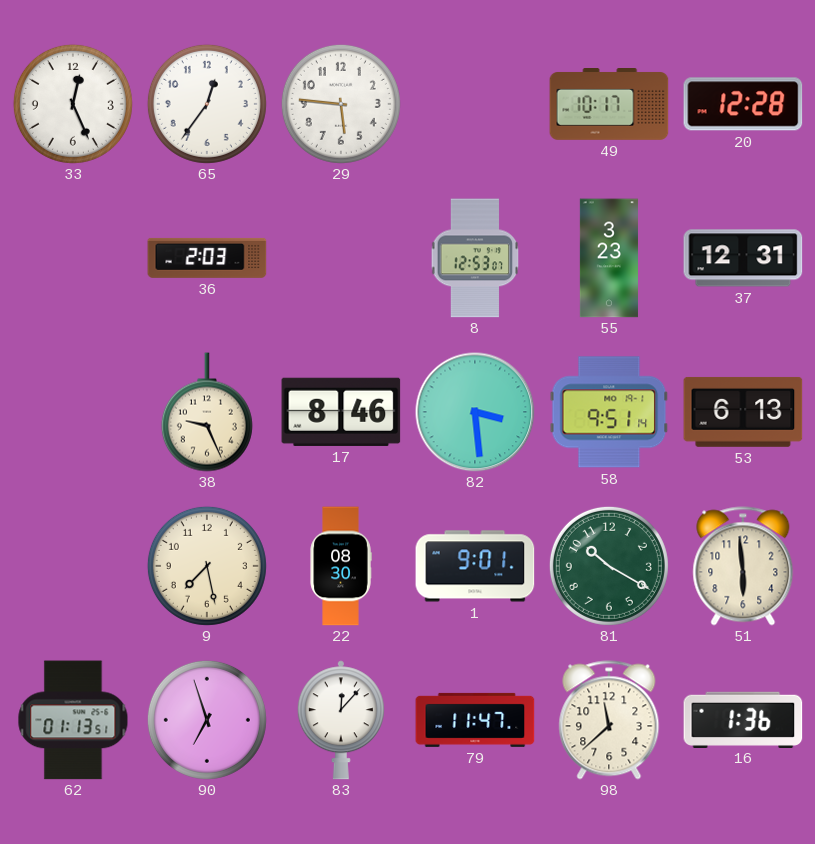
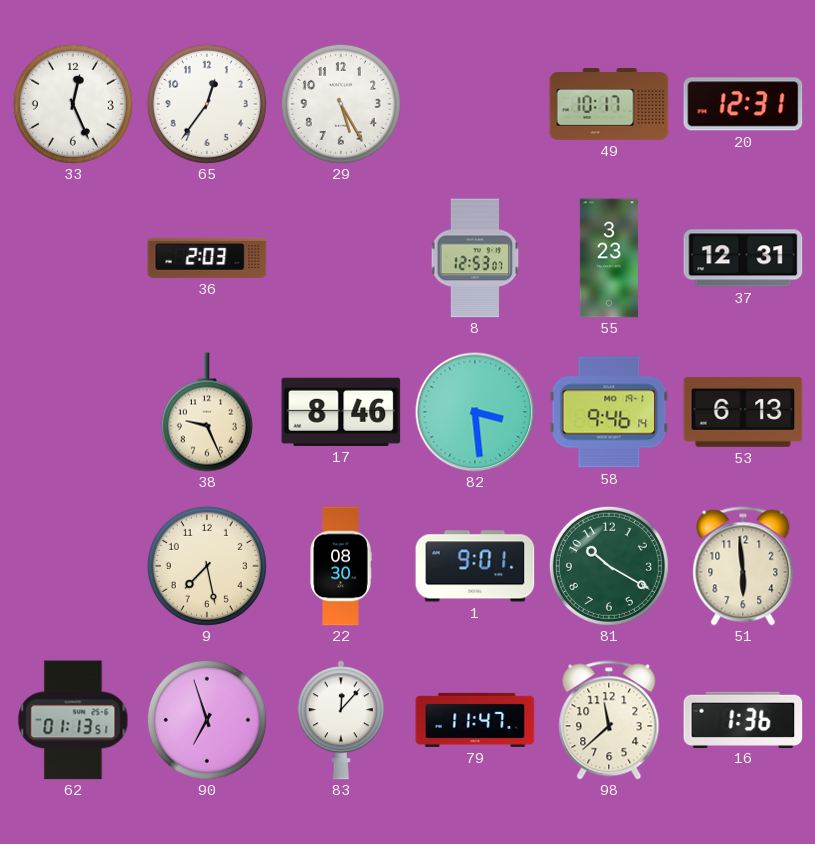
29: 5:46 -> 5:25 (341, 104)
20: 12:28 -> 12:31 (743, 104)
58: 9:51 -> 9:46 (609, 412)
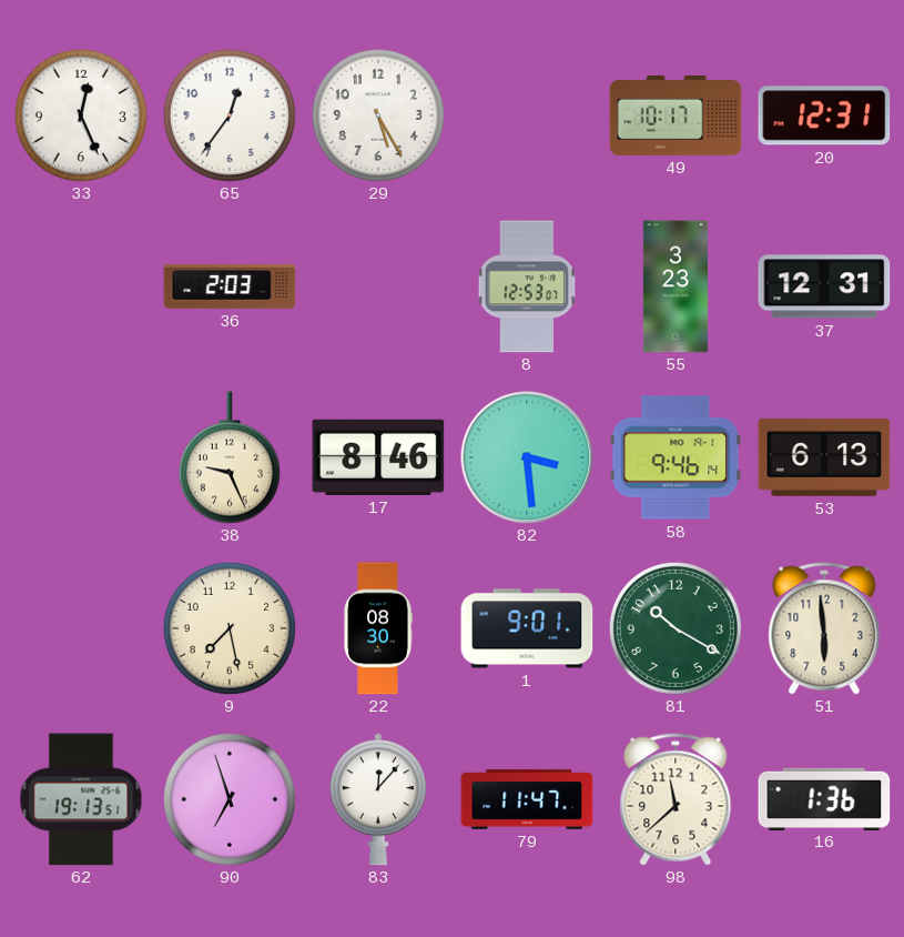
62: 01:13 -> 19:13 (81, 799)
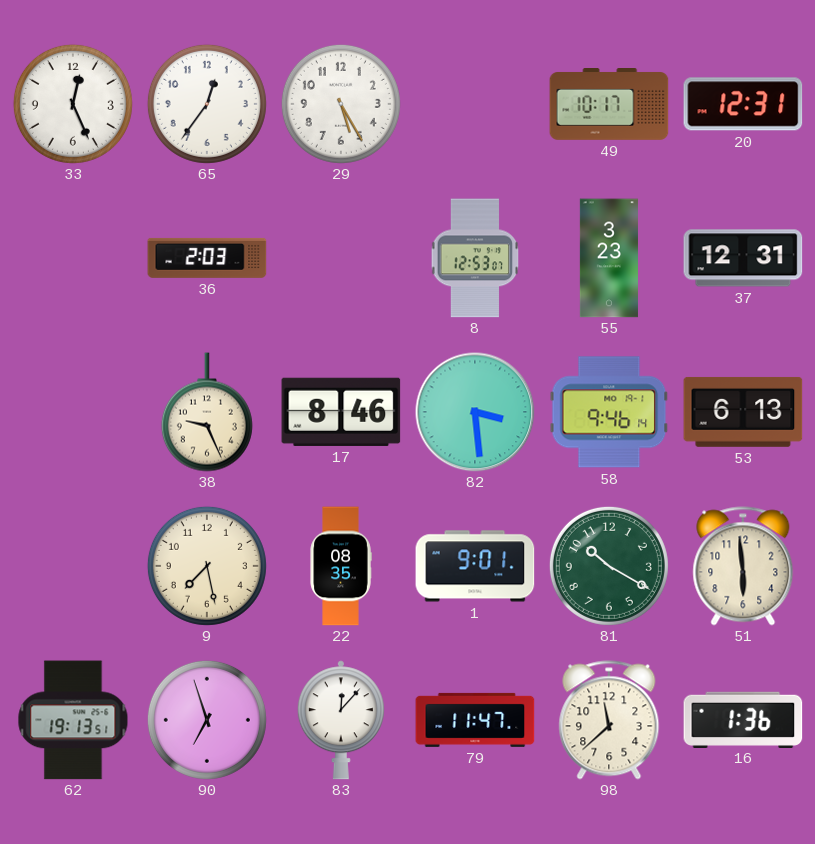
22: 08:30 -> 08:35 (341, 566)
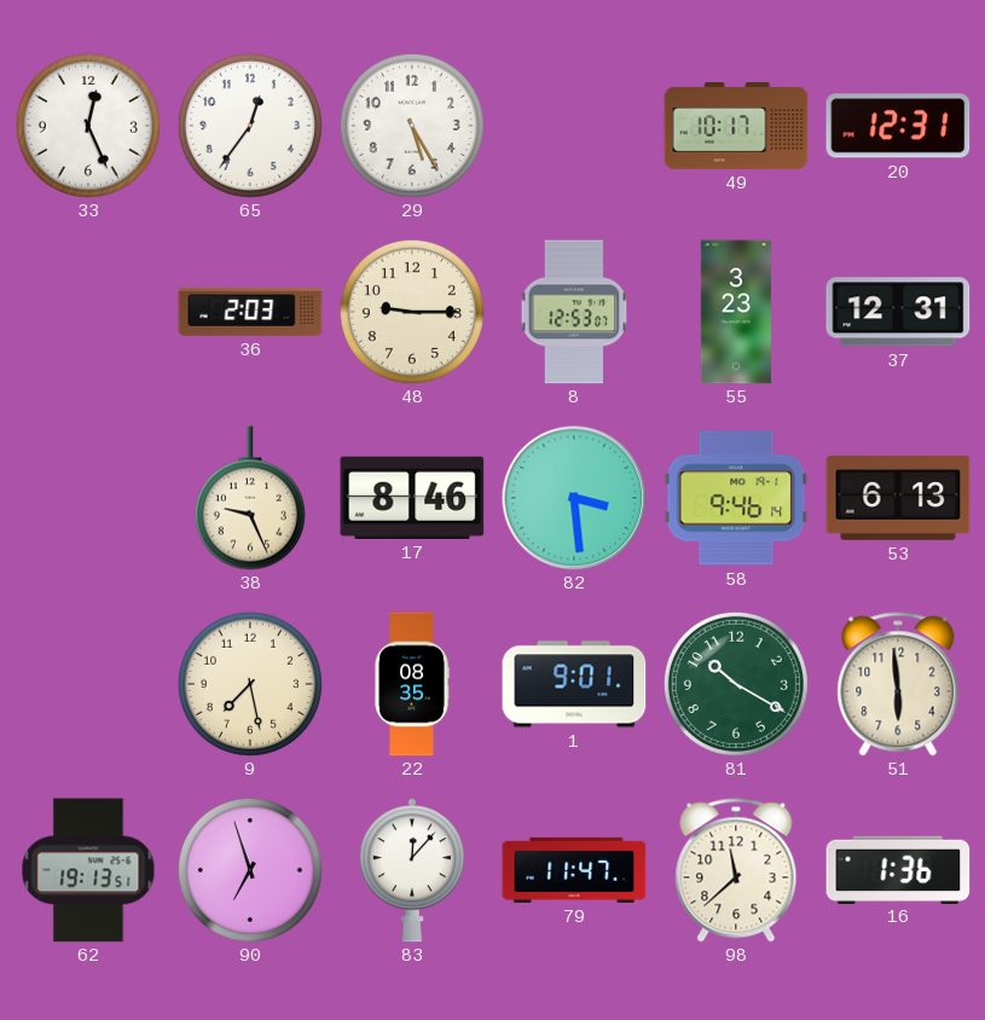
48: none -> 9:15 (412, 312)
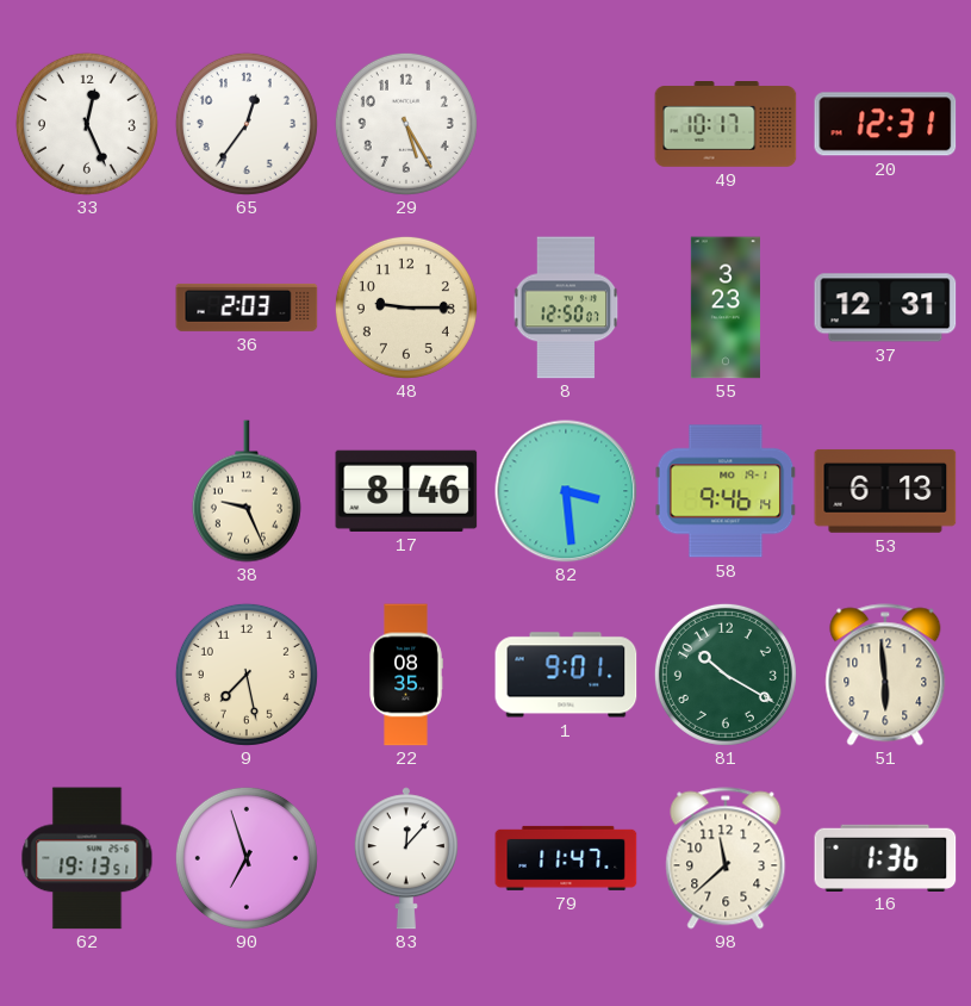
8: 12:53 -> 12:50 (566, 308)
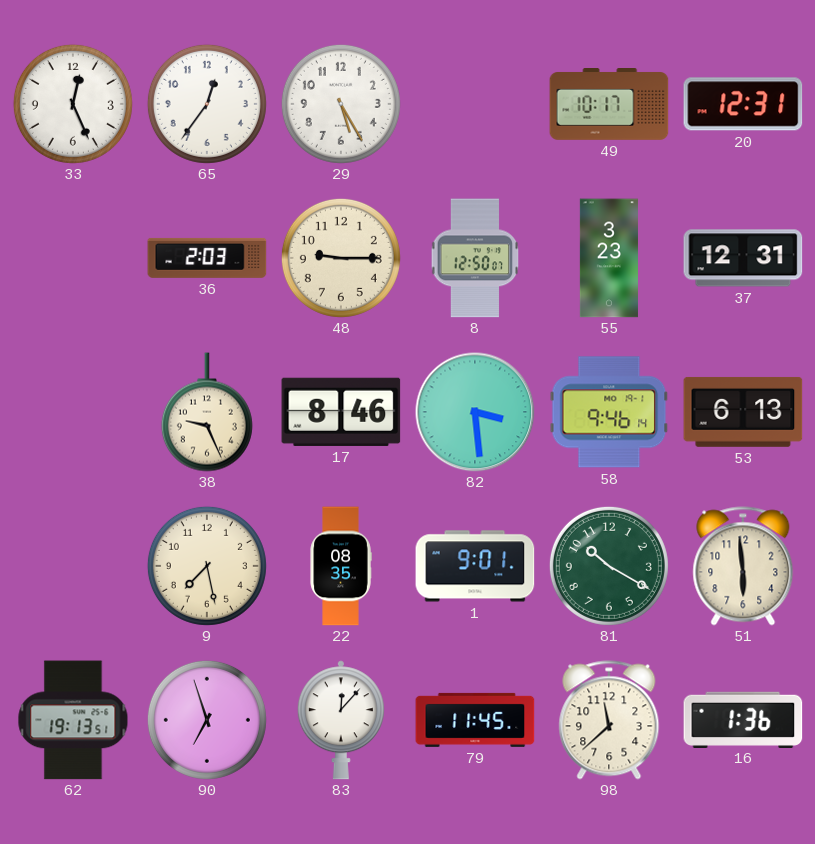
79: 11:47 -> 11:45 (475, 720)
